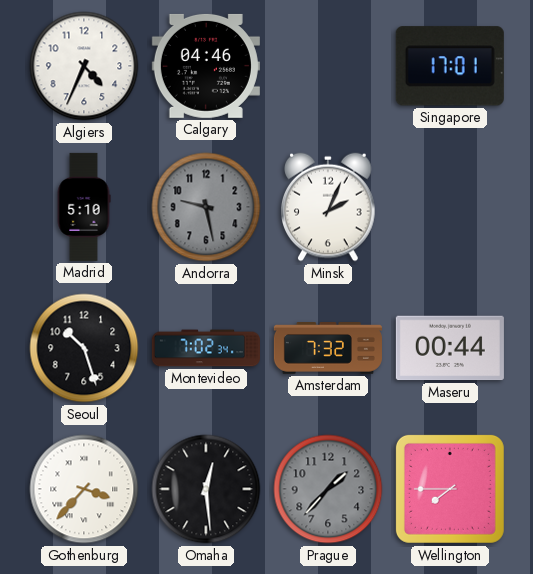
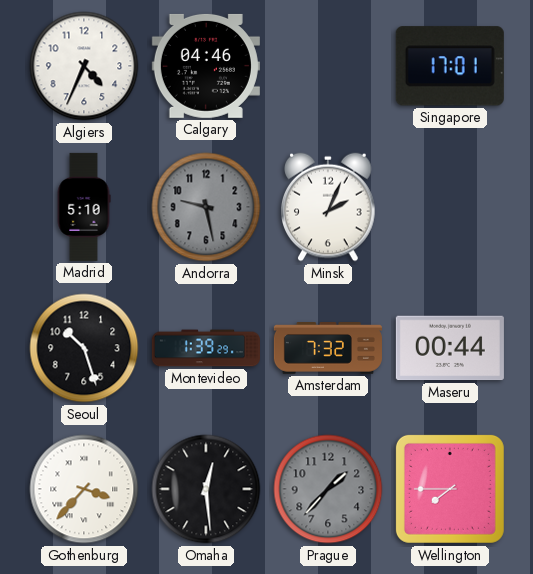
Montevideo: 7:02 -> 1:39 (206, 348)
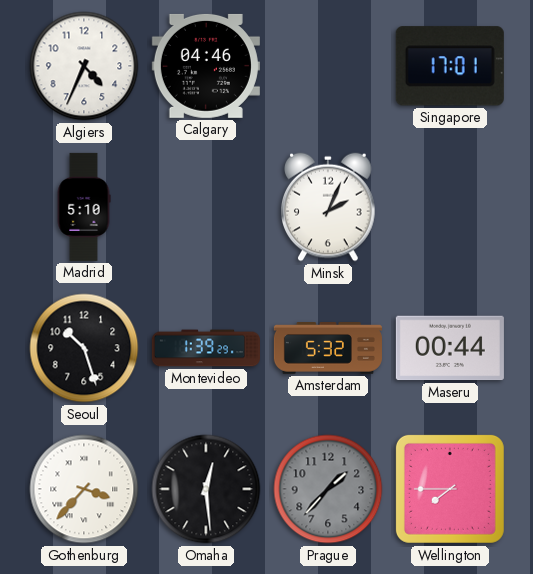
Andorra: 9:28 -> none (206, 207)
Amsterdam: 7:32 -> 5:32 (328, 348)
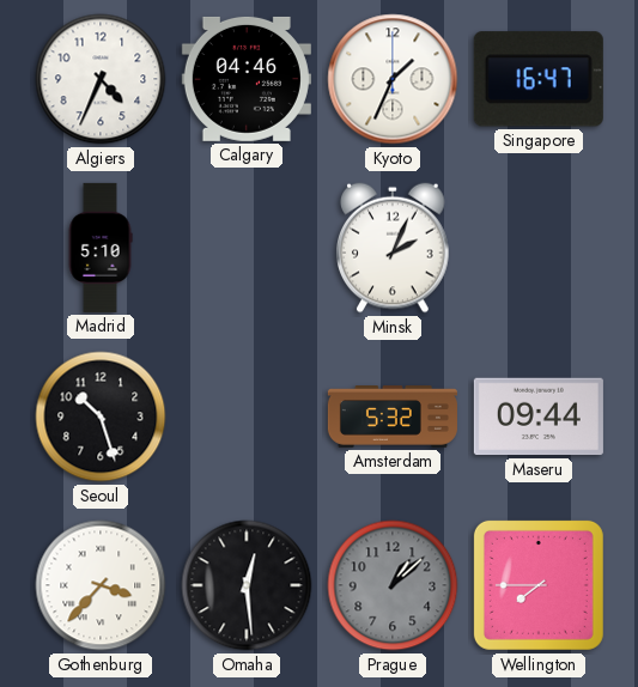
Kyoto: none -> 1:34 (393, 79)
Singapore: 17:01 -> 16:47 (539, 79)
Montevideo: 1:39 -> none (206, 348)
Maseru: 00:44 -> 09:44 (539, 417)
Prague: 1:37 -> 1:08 (393, 585)
